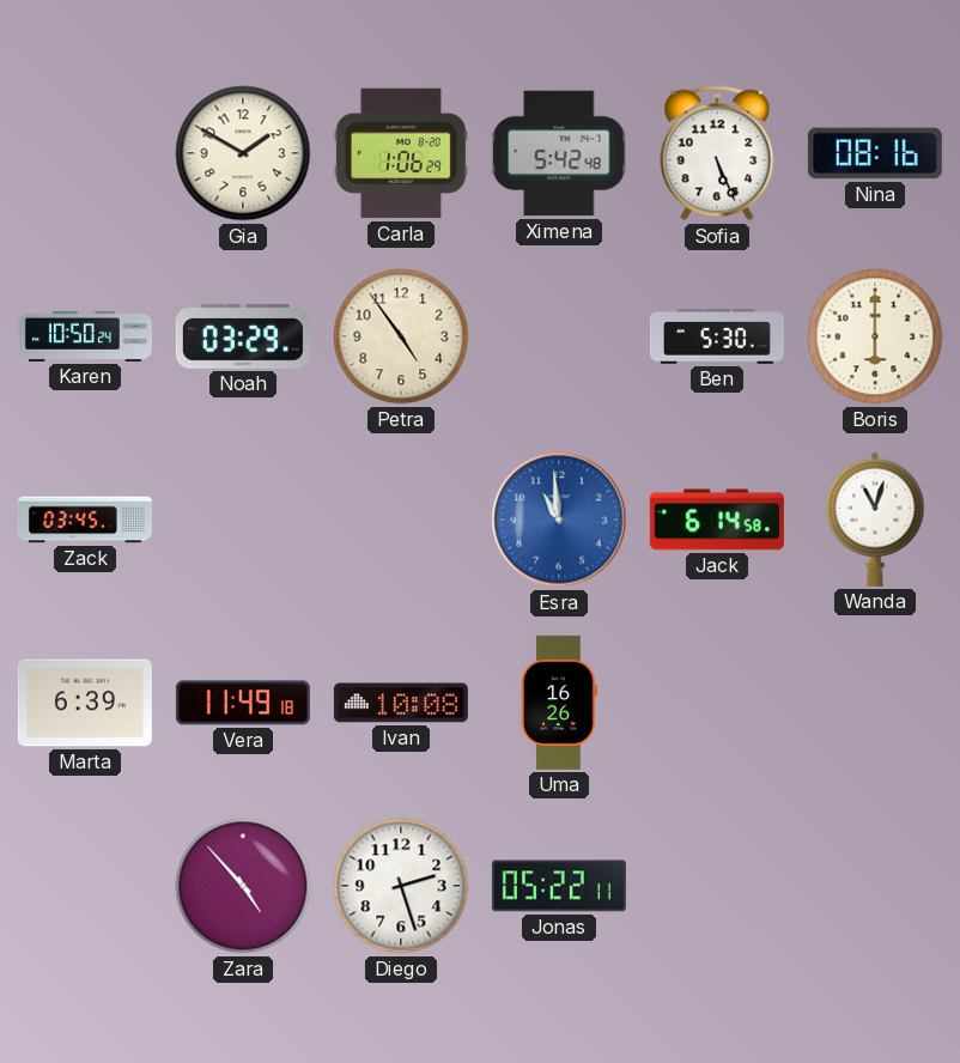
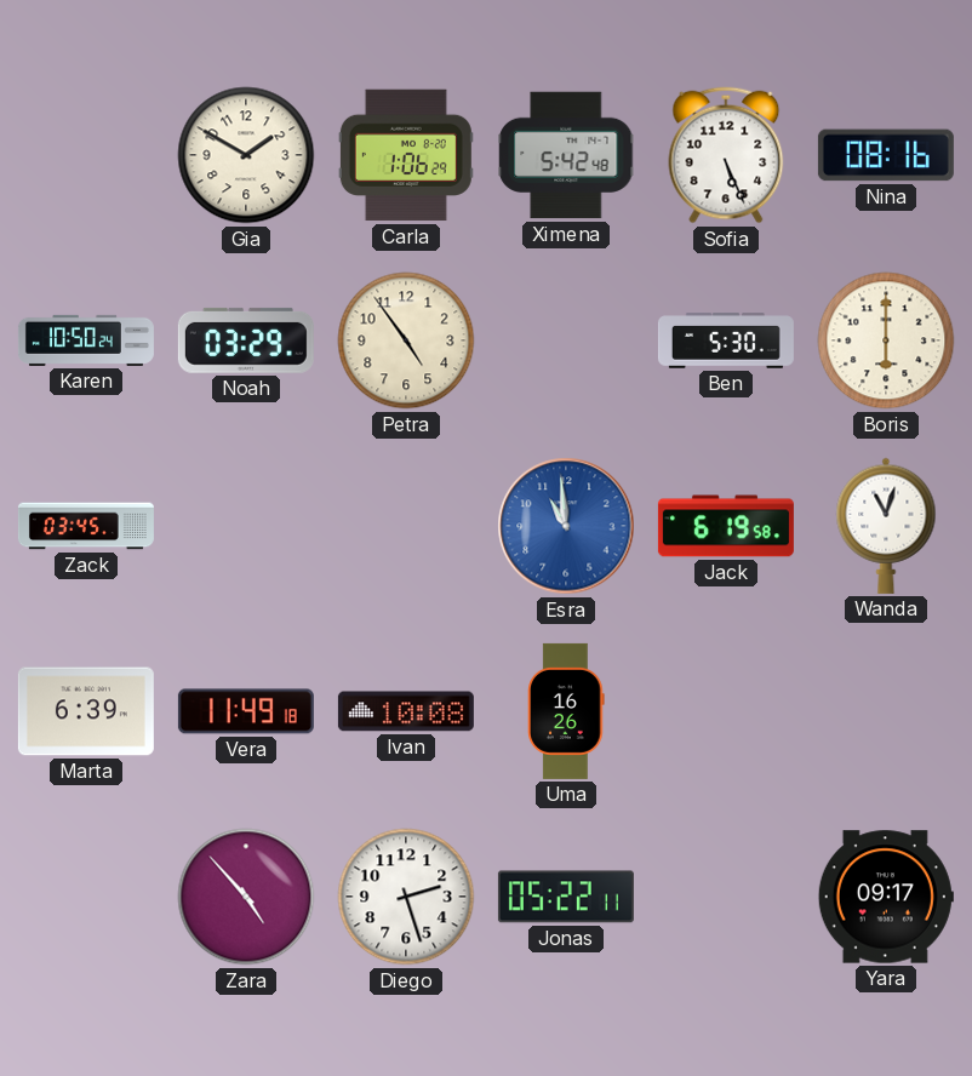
Jack: 6:14 -> 6:19 (726, 526)
Yara: none -> 09:17 (886, 897)
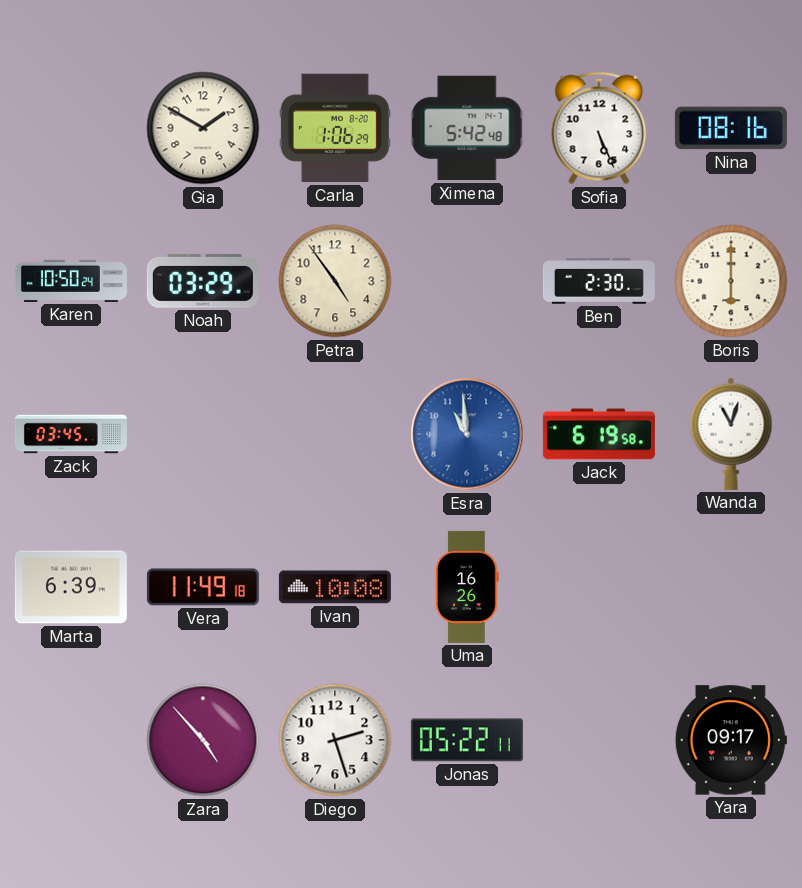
Ben: 5:30 -> 2:30 (599, 281)
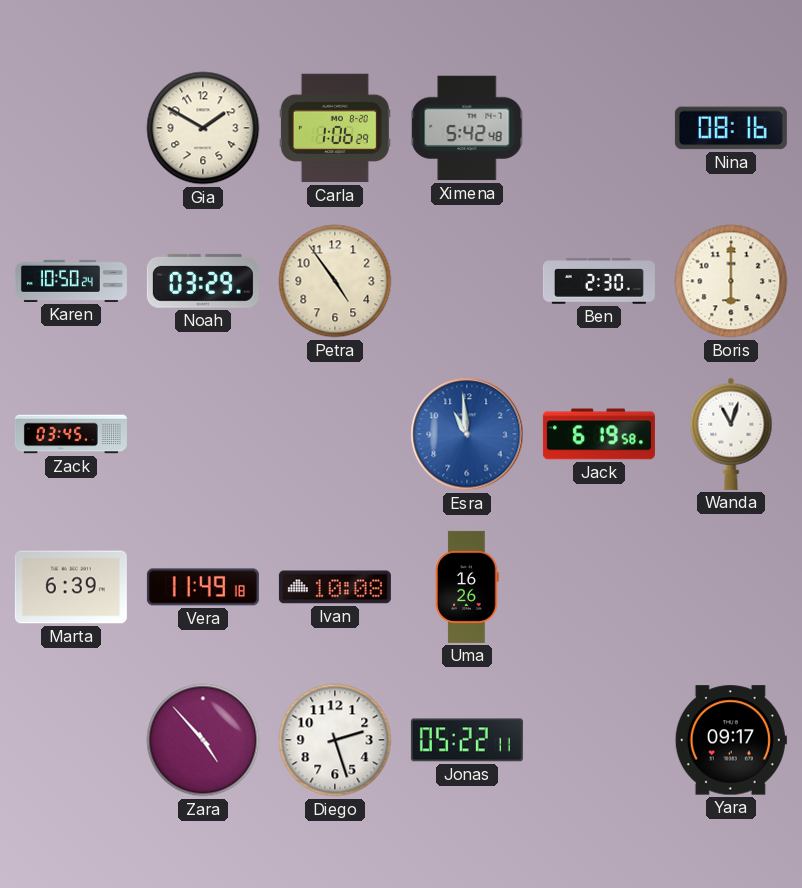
Sofia: 5:26 -> none (599, 128)
